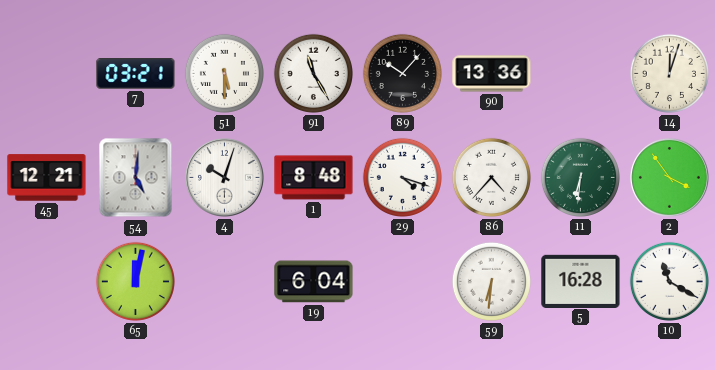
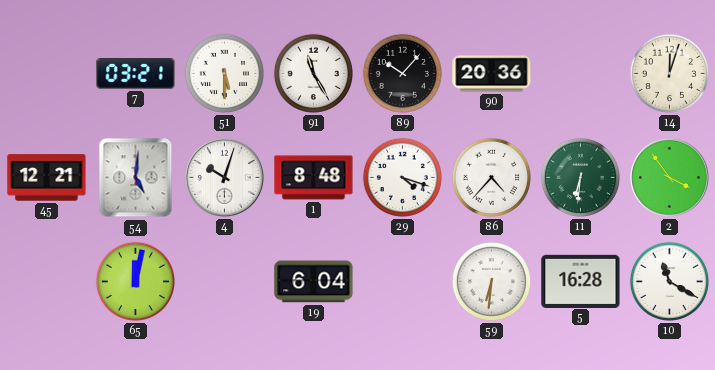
90: 13:36 -> 20:36 (492, 74)
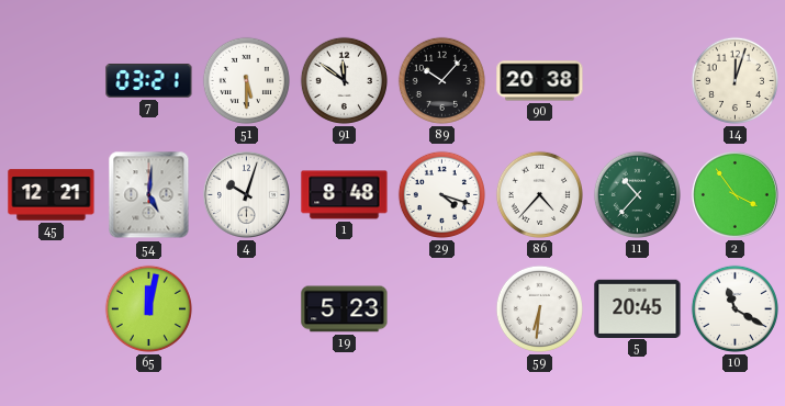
91: 11:25 -> 11:51 (344, 80)
90: 20:36 -> 20:38 (540, 81)
11: 6:31 -> 10:37 (637, 194)
19: 6:04 -> 5:23 (345, 309)
5: 16:28 -> 20:45 (638, 308)
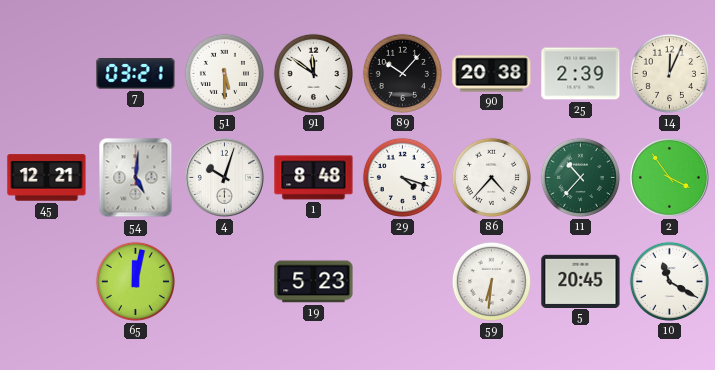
25: none -> 2:39 (581, 74)
14: 12:03 -> 12:04 (669, 73)
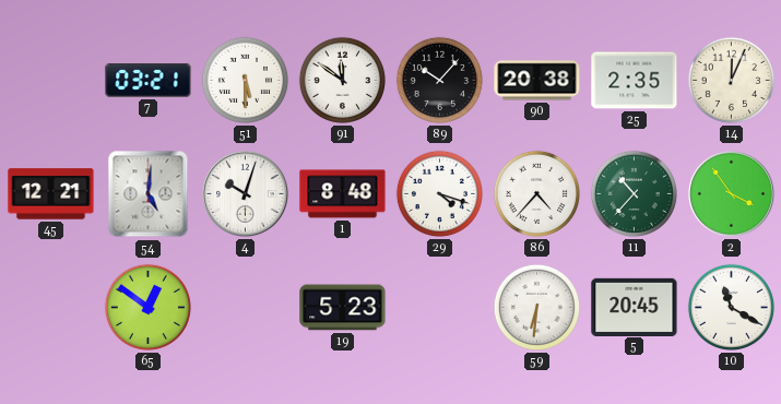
25: 2:39 -> 2:35 (635, 81)
65: 12:02 -> 12:51 (147, 307)
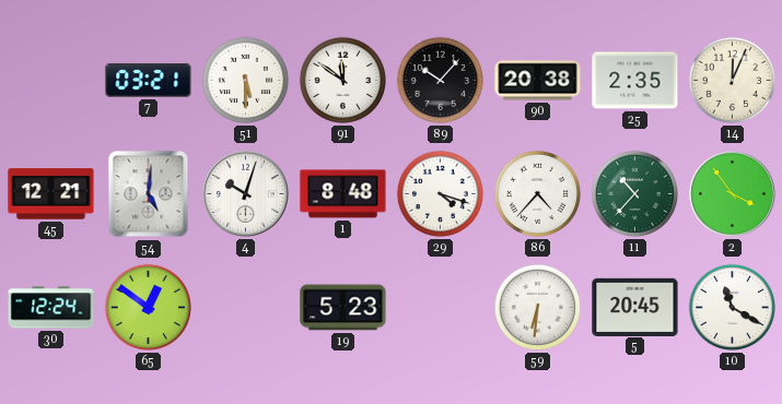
30: none -> 12:24 (51, 308)
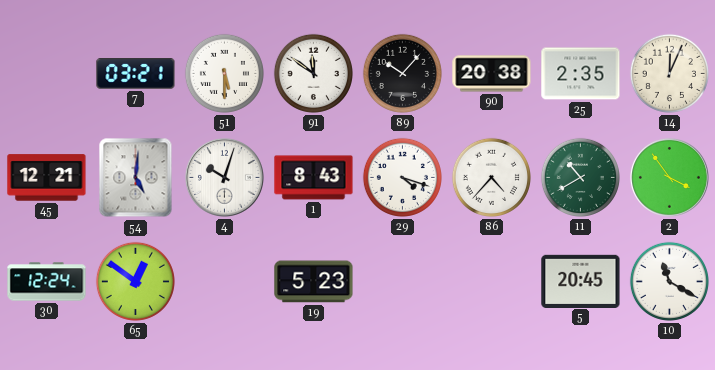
1: 8:48 -> 8:43 (314, 178)
11: 10:37 -> 10:40 (580, 177)
59: 6:31 -> none (537, 307)
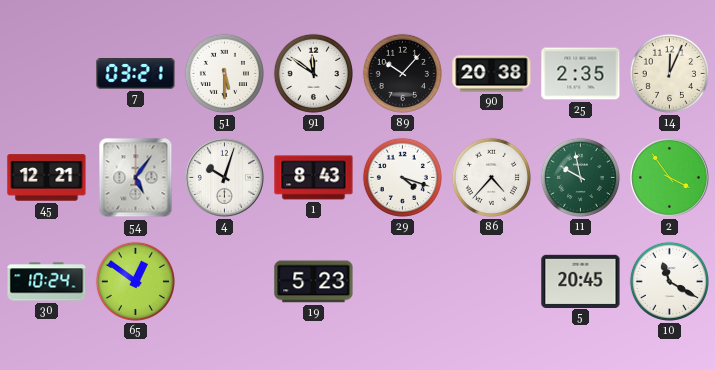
54: 5:01 -> 5:06 (136, 178)
11: 10:40 -> 9:58 (580, 177)
30: 12:24 -> 10:24 (47, 282)
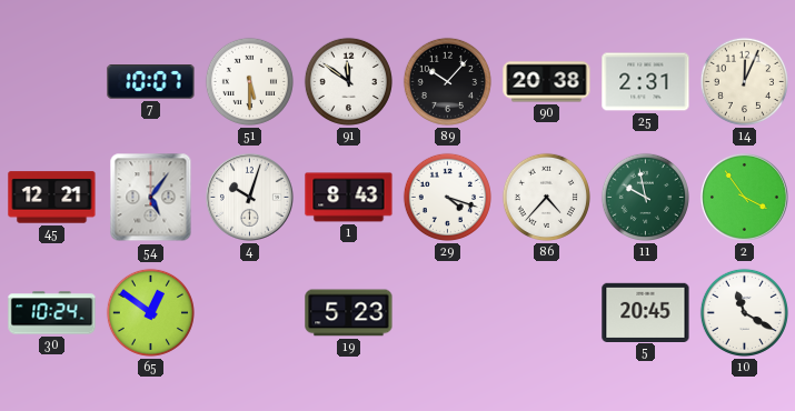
7: 03:21 -> 10:07 (151, 82)
25: 2:35 -> 2:31 (646, 82)
